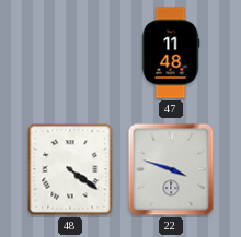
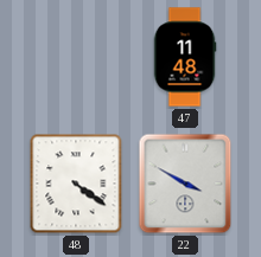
22: 3:48 -> 3:50 (185, 184)
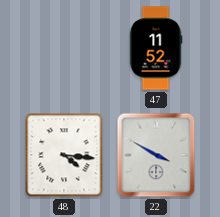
47: 11:48 -> 11:52 (156, 48)
48: 4:21 -> 4:16 (64, 155)
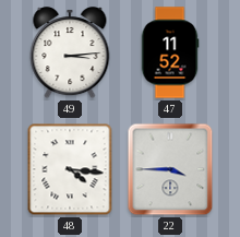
49: none -> 3:14 (70, 54)
22: 3:50 -> 3:45 (170, 169)
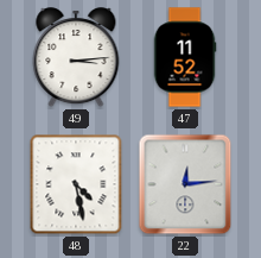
48: 4:16 -> 4:28 (76, 184)
22: 3:45 -> 12:14 (185, 184)
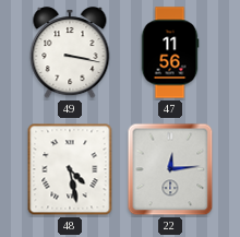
49: 3:14 -> 3:17 (70, 54)
47: 11:52 -> 11:56 (170, 52)
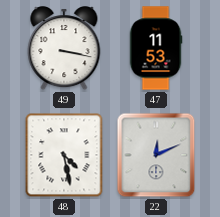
47: 11:56 -> 11:53 (156, 48)
22: 12:14 -> 12:11 (156, 155)
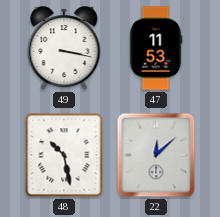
48: 4:28 -> 10:28 (64, 155)
22: 12:11 -> 12:08 (156, 155)
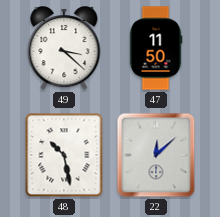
49: 3:17 -> 3:22 (64, 49)
47: 11:53 -> 11:50 (156, 48)
